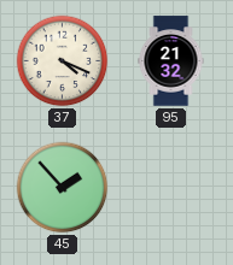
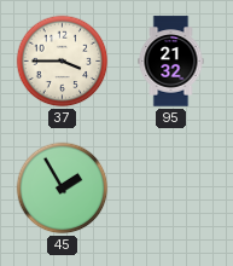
37: 4:19 -> 3:45 (63, 62)
45: 1:53 -> 1:55 (63, 189)
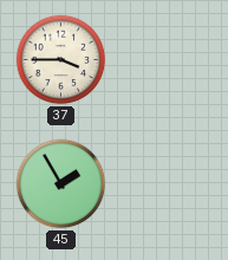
95: 21:32 -> none (171, 62)
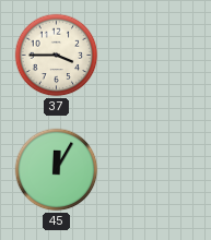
45: 1:55 -> 12:05 (57, 170)
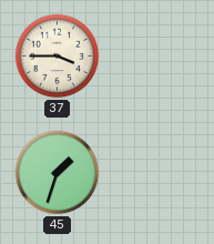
45: 12:05 -> 1:33 (58, 173)
